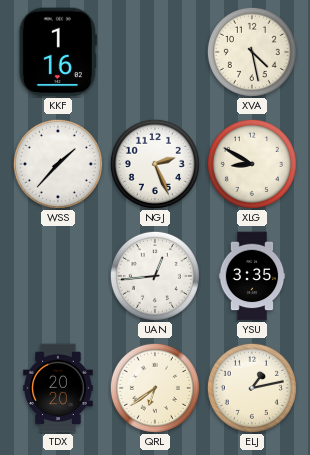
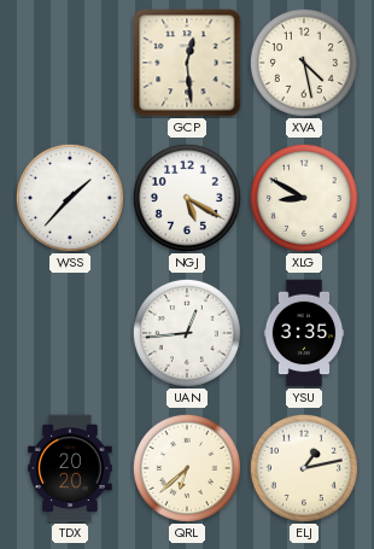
KKF: 1:16 -> none (58, 52)
GCP: none -> 12:29 (187, 63)
NGJ: 2:26 -> 5:20 (187, 198)
QRL: 6:39 -> 6:38 (187, 468)
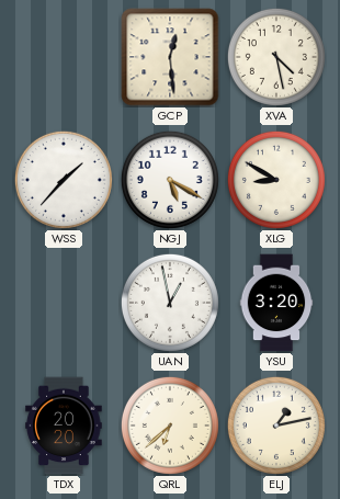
UAN: 12:44 -> 12:58 (170, 303)
YSU: 3:35 -> 3:20 (276, 303)
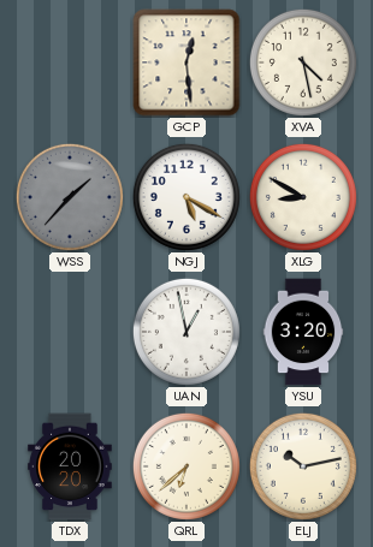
WSS dial: white -> grey (70, 197)
ELJ: 1:13 -> 10:13 (303, 466)
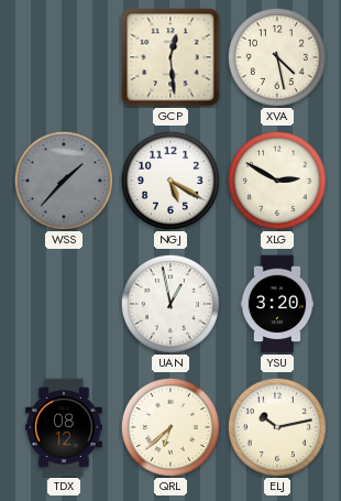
XLG: 8:50 -> 2:50 (277, 181)
TDX: 20:20 -> 08:12 (64, 427)
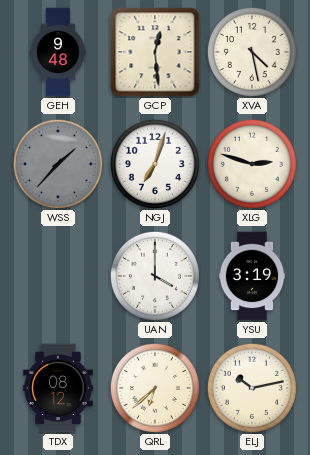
GEH: none -> 9:48 (58, 52)
NGJ: 5:20 -> 7:03 (155, 164)
XLG: 2:50 -> 2:48 (252, 164)
UAN: 12:58 -> 4:00 (155, 276)
YSU: 3:20 -> 3:19 (252, 276)
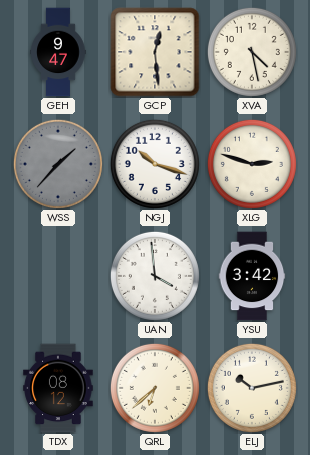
GEH: 9:48 -> 9:47 (58, 52)
NGJ: 7:03 -> 10:18 (155, 164)
UAN: 4:00 -> 3:59 (155, 276)
YSU: 3:19 -> 3:42 (252, 276)
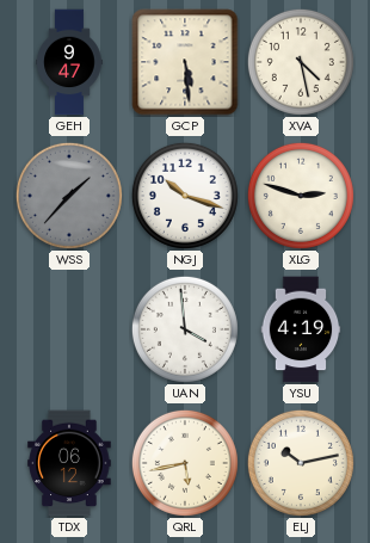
GCP: 12:29 -> 5:29 (185, 62)
YSU: 3:42 -> 4:19 (301, 329)
TDX: 08:12 -> 06:12 (69, 463)
QRL: 6:38 -> 5:43 (185, 463)
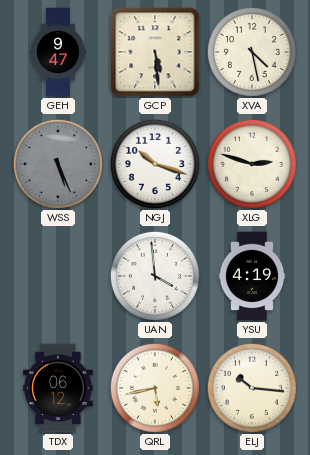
WSS: 1:37 -> 5:26 (58, 164)
ELJ: 10:13 -> 10:16 (252, 388)
